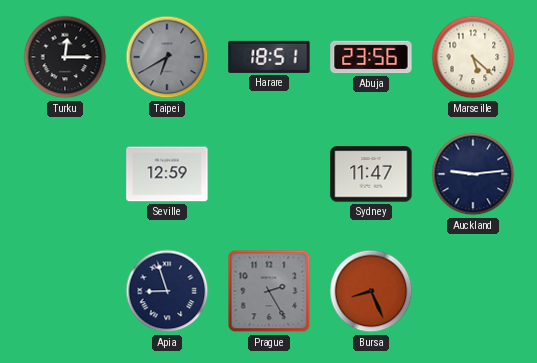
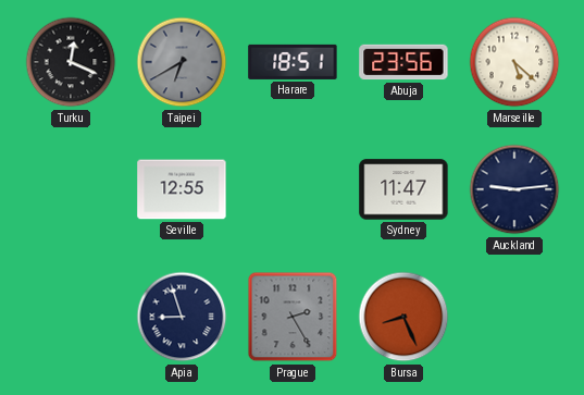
Turku: 12:15 -> 12:19 (71, 62)
Seville: 12:59 -> 12:55 (182, 189)
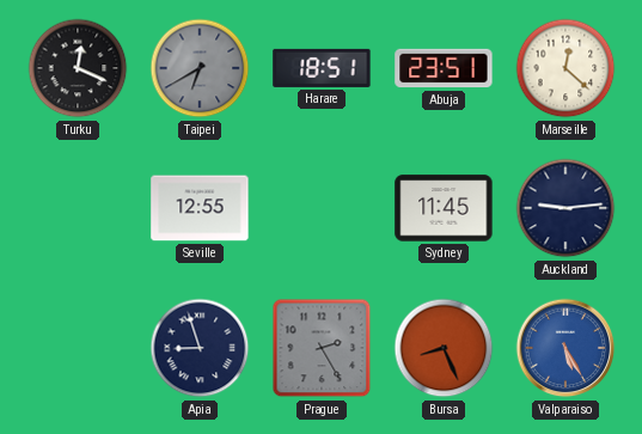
Abuja: 23:56 -> 23:51 (444, 68)
Marseille: 5:22 -> 12:22 (565, 68)
Sydney: 11:47 -> 11:45 (444, 208)
Valparaiso: none -> 5:25 (565, 348)
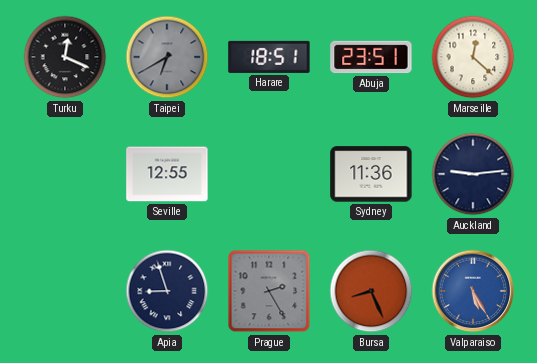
Sydney: 11:45 -> 11:36 (371, 174)
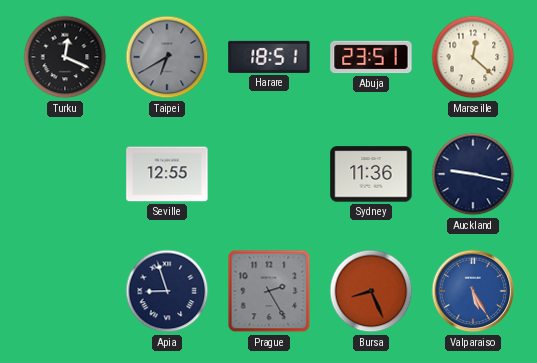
Auckland: 9:14 -> 9:17 (473, 174)
